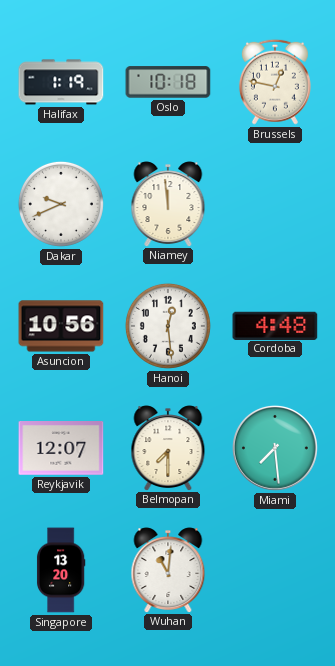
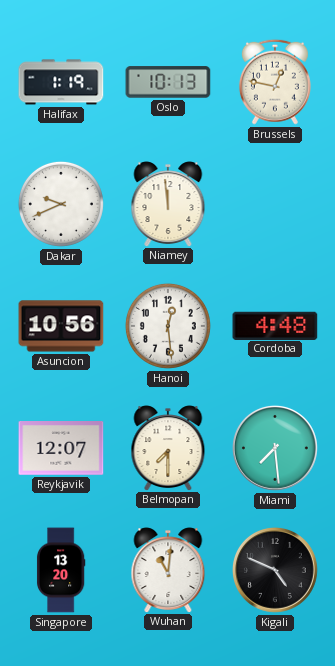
Oslo: 10:18 -> 10:13 (168, 82)
Kigali: none -> 4:49 (275, 570)
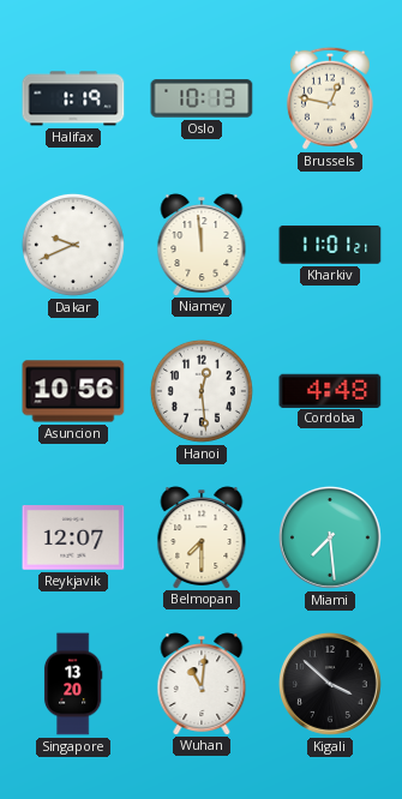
Kharkiv: none -> 11:01 (330, 246)
Kigali: 4:49 -> 3:52 (330, 684)
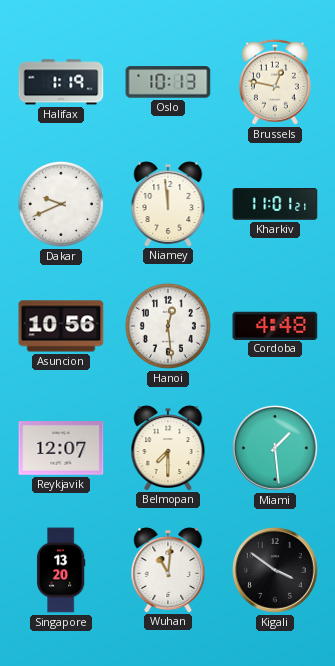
Miami: 7:29 -> 1:29 (275, 448)
Kigali: 3:52 -> 3:51 (275, 570)
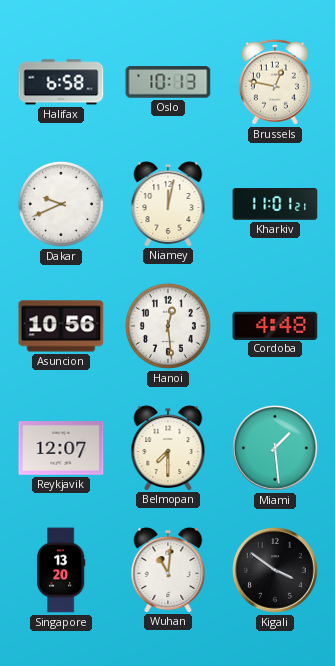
Halifax: 1:19 -> 6:58 (61, 82)
Niamey: 11:59 -> 12:02 (168, 204)
